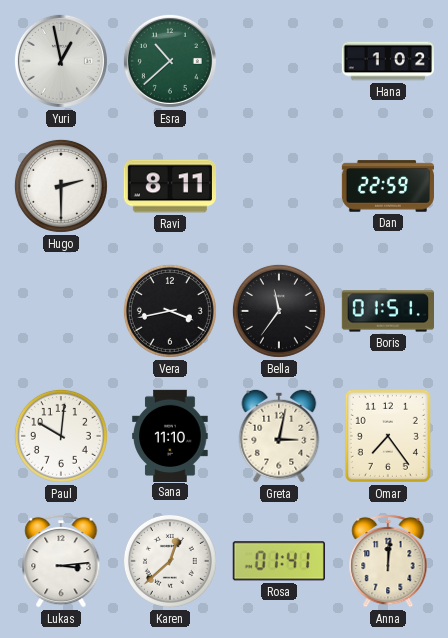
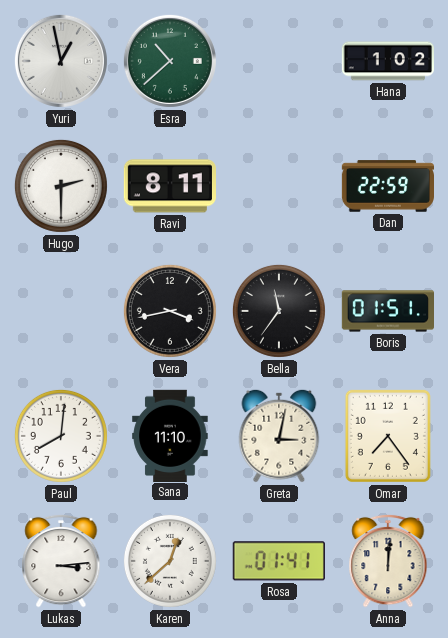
Paul: 10:01 -> 8:01 (61, 436)
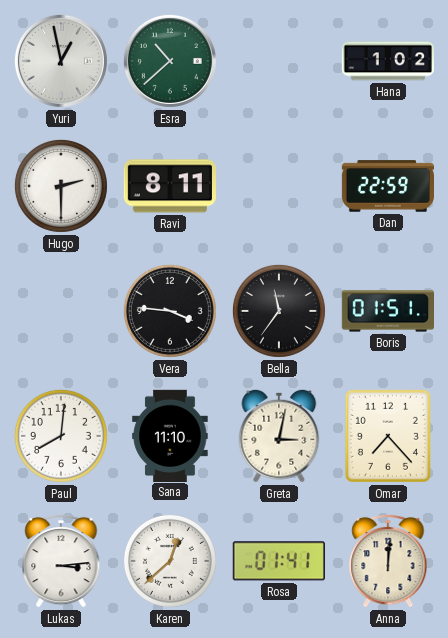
Vera: 3:43 -> 3:46 (170, 311)
Omar: 7:24 -> 7:23 (388, 436)
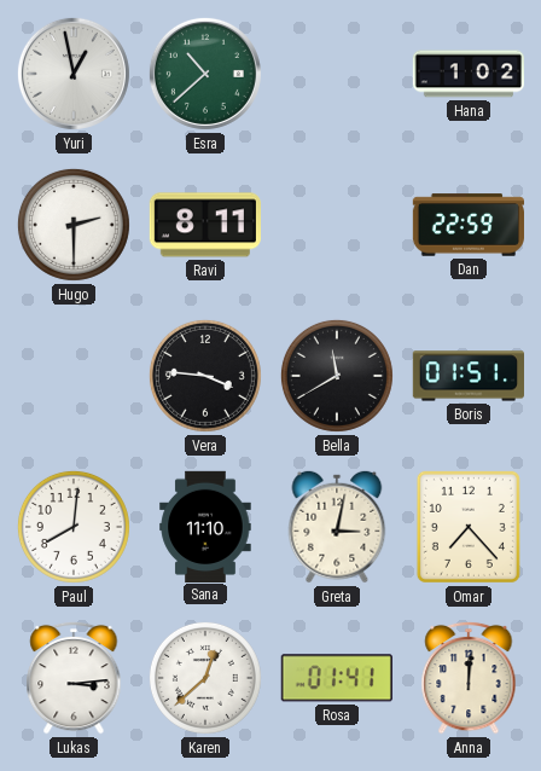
Bella: 11:36 -> 11:40 (337, 376)
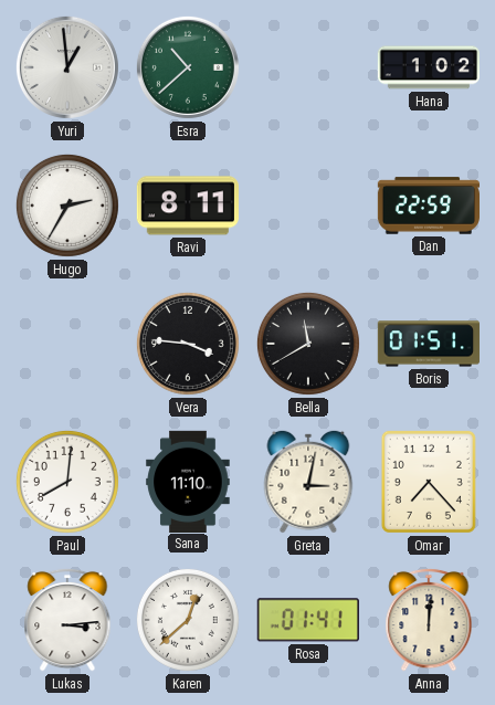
Yuri: 12:58 -> 12:59 (67, 67)
Hugo: 2:30 -> 2:35 (67, 206)
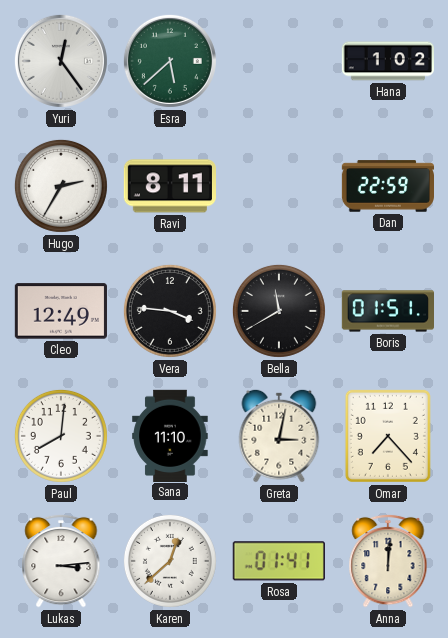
Yuri: 12:59 -> 12:24 (61, 61)
Esra: 10:38 -> 5:38 (170, 61)
Cleo: none -> 12:49 (61, 311)
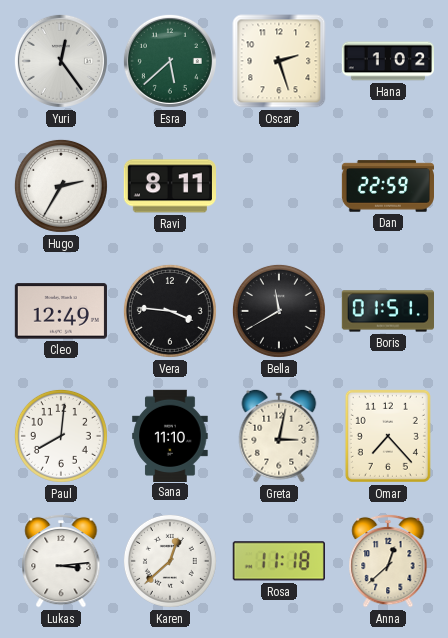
Oscar: none -> 2:27 (279, 61)
Rosa: 01:41 -> 11:18 (279, 561)
Anna: 12:01 -> 12:38 (388, 561)
